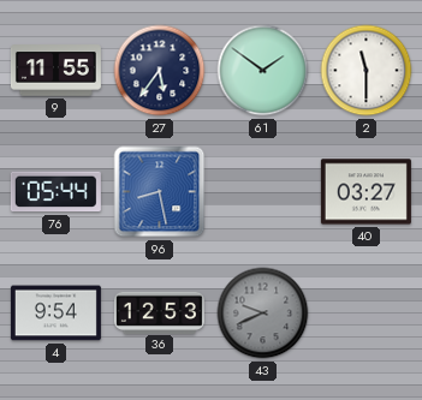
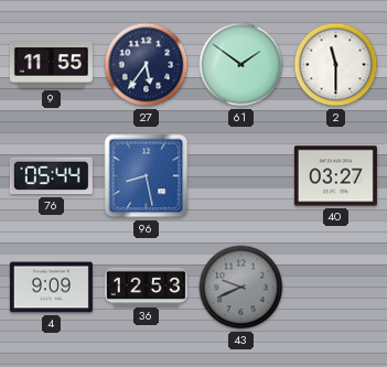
4: 9:54 -> 9:09 (51, 288)
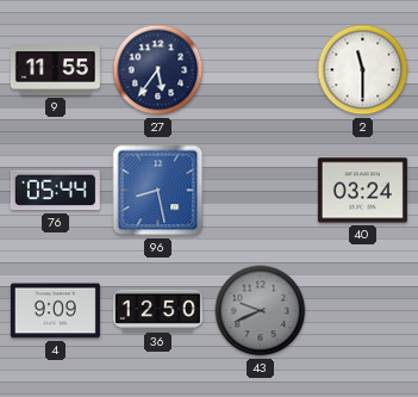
61: 1:51 -> none (241, 65)
40: 03:27 -> 03:24 (362, 191)
36: 12:53 -> 12:50 (157, 310)
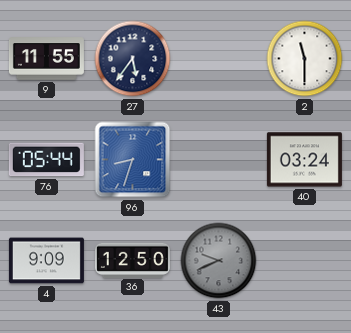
96: 8:28 -> 8:33 (133, 160)
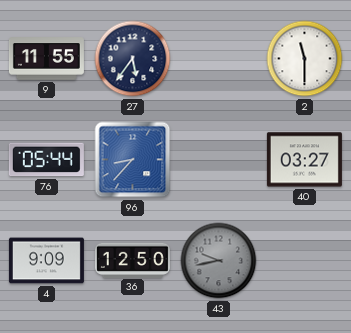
96: 8:33 -> 8:37 (133, 160)
40: 03:24 -> 03:27 (304, 160)
43: 9:41 -> 9:43 (219, 261)
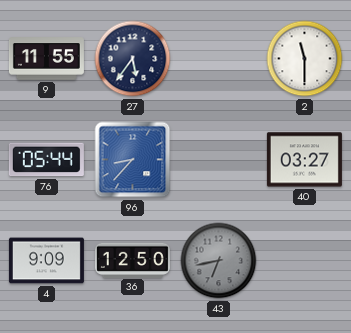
43: 9:43 -> 6:43 (219, 261)
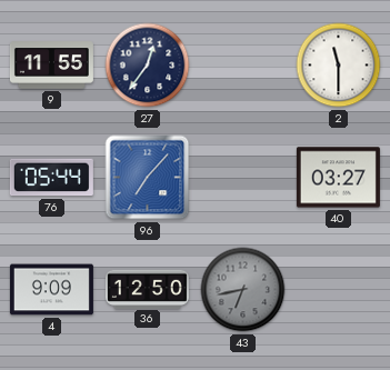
27: 5:36 -> 12:36 (148, 66)
96: 8:37 -> 7:07 (148, 178)
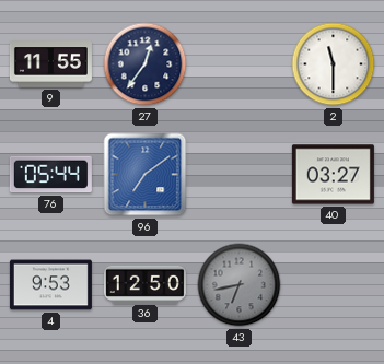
96: 7:07 -> 7:09 (146, 175)
4: 9:09 -> 9:53 (50, 285)
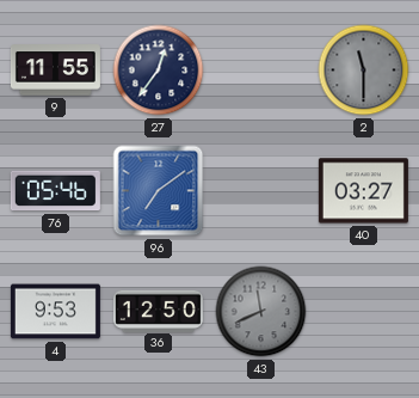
2 dial: white -> grey (364, 71)
76: 05:44 -> 05:46 (55, 191)
43: 6:43 -> 11:41 (261, 312)
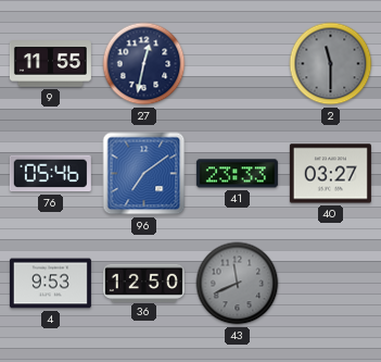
27: 12:36 -> 12:32 (144, 64)
41: none -> 23:33 (237, 174)
